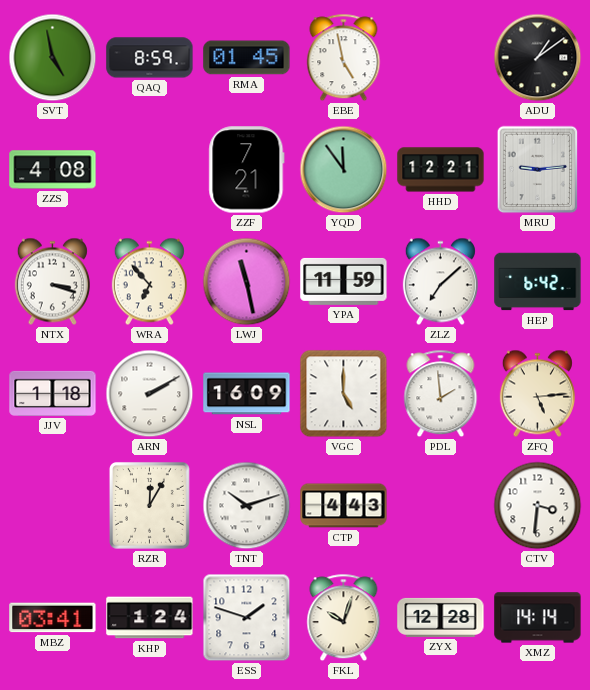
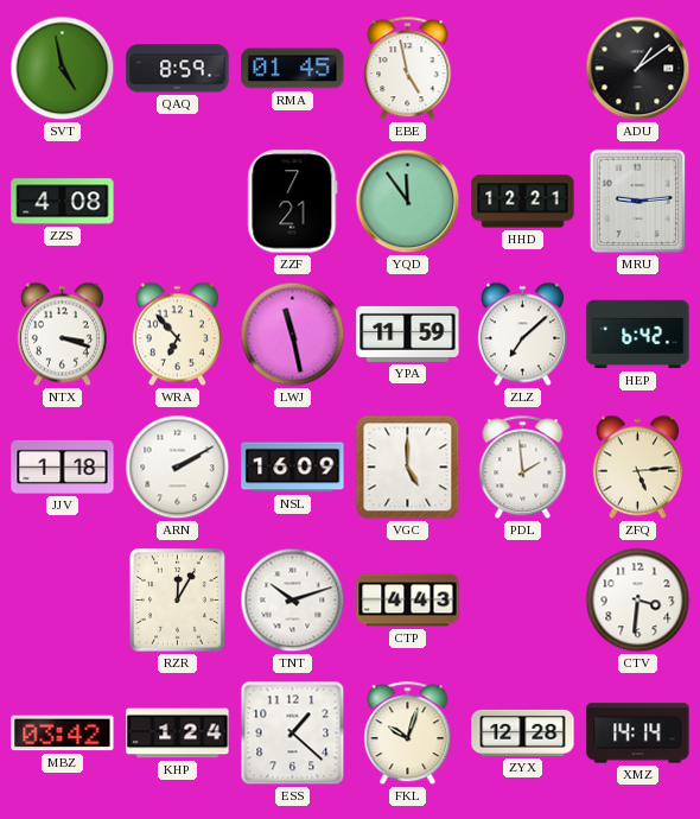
MBZ: 03:41 -> 03:42 (63, 734)
ESS: 1:48 -> 1:22 (293, 734)
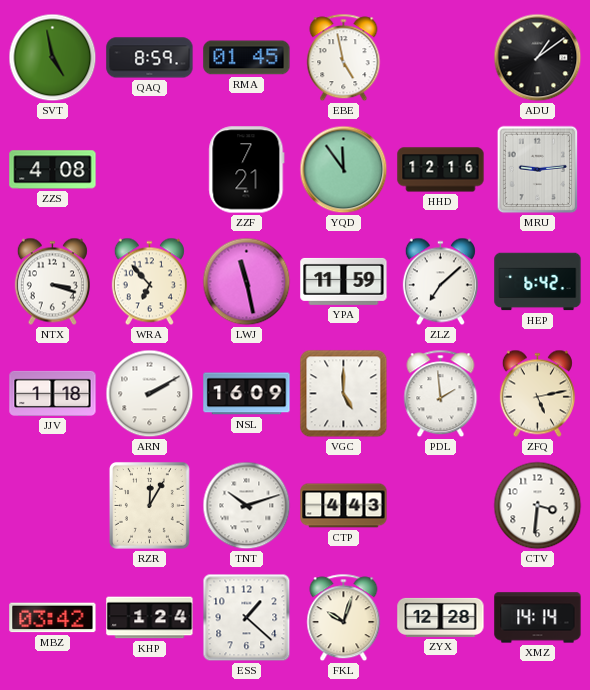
HHD: 12:21 -> 12:16 (441, 170)
ZFQ: 5:14 -> 5:13 (537, 394)
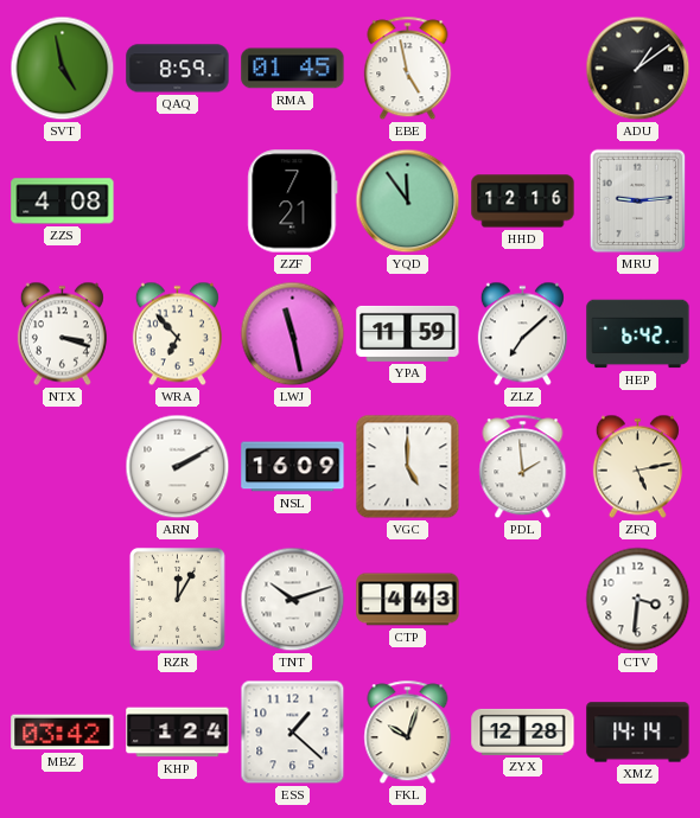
JJV: 1:18 -> none (53, 393)
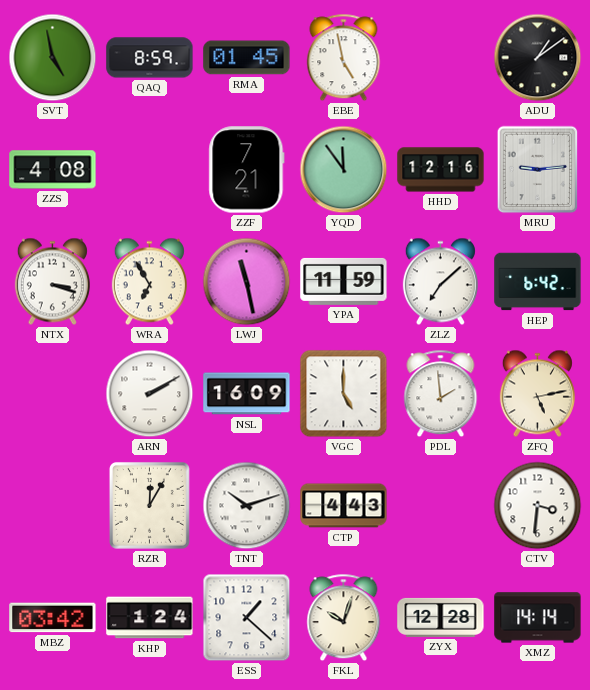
WRA: 6:53 -> 6:55 (149, 282)
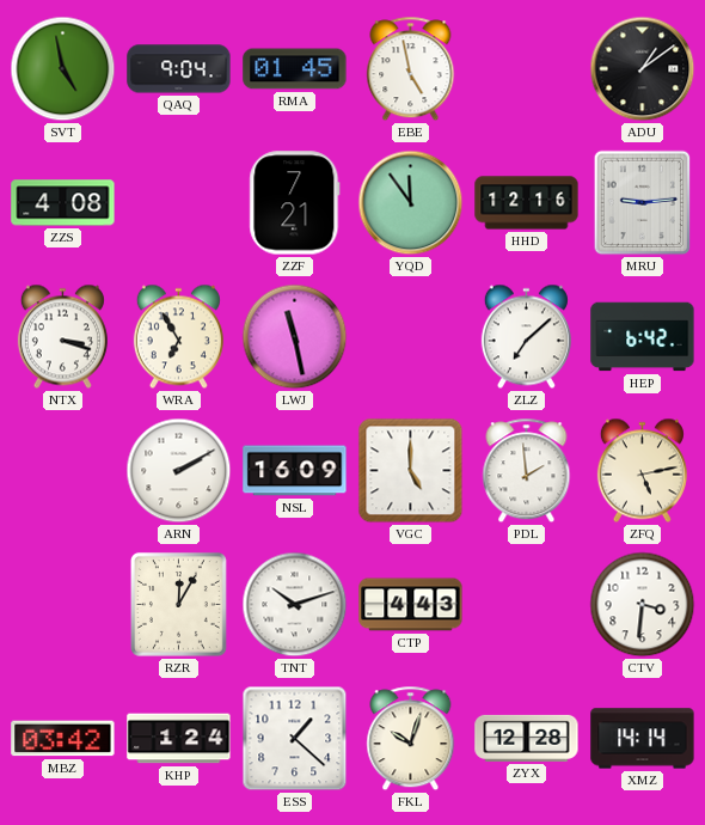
QAQ: 8:59 -> 9:04 (179, 69)
YPA: 11:59 -> none (344, 281)
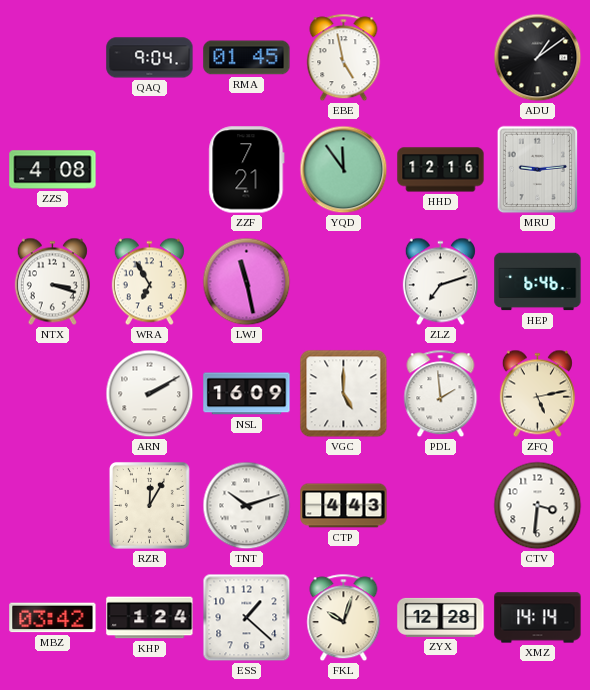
SVT: 4:58 -> none (63, 69)
ZLZ: 7:08 -> 7:12 (440, 282)
HEP: 6:42 -> 6:46 (538, 282)
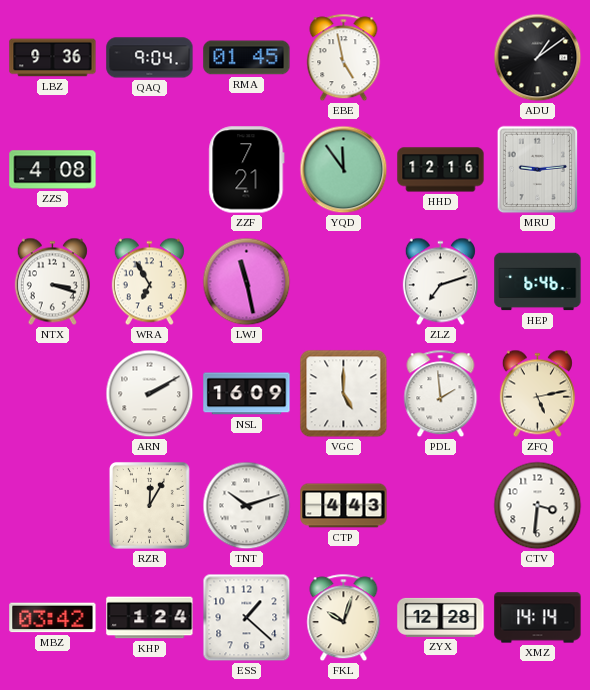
LBZ: none -> 9:36 (53, 58)
